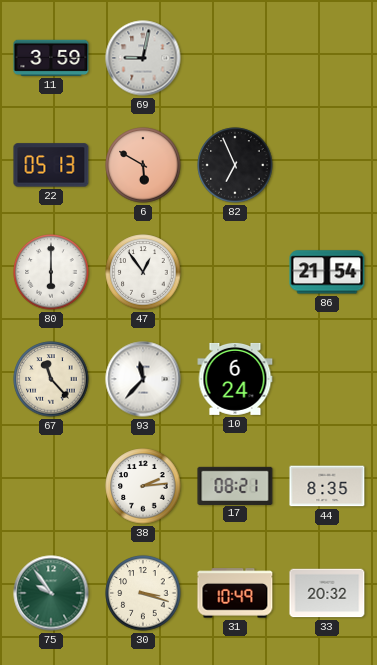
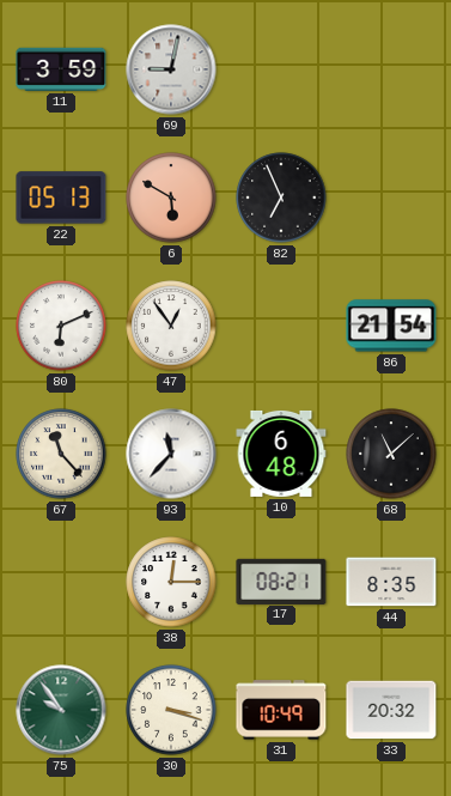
80: 6:00 -> 6:11 (61, 326)
10: 6:24 -> 6:48 (281, 454)
68: none -> 11:08 (391, 454)
38: 2:14 -> 12:15 (171, 582)
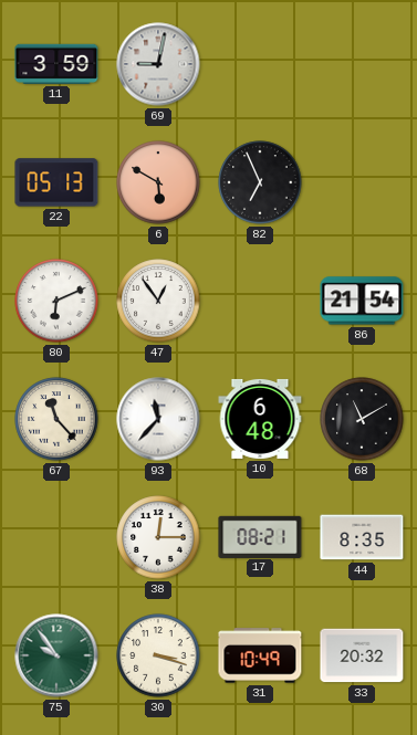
68: 11:08 -> 11:10 (362, 419)
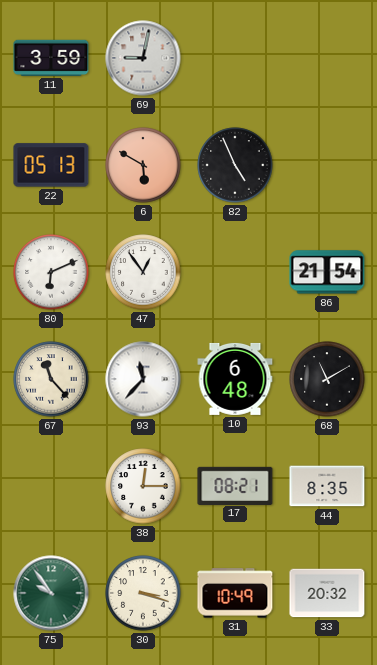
82: 6:56 -> 4:56 (235, 165)
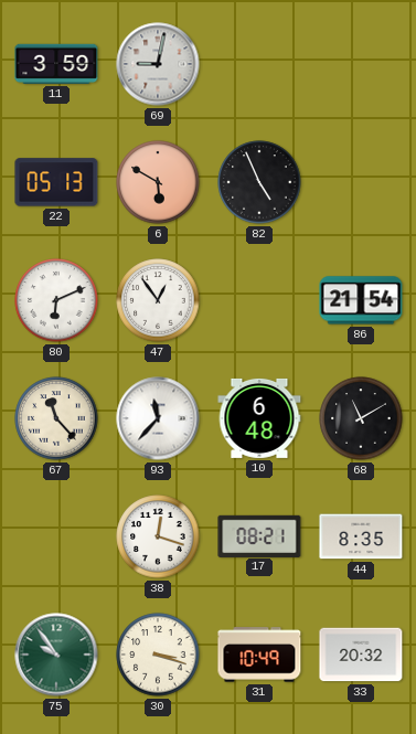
38: 12:15 -> 12:18 (158, 536)
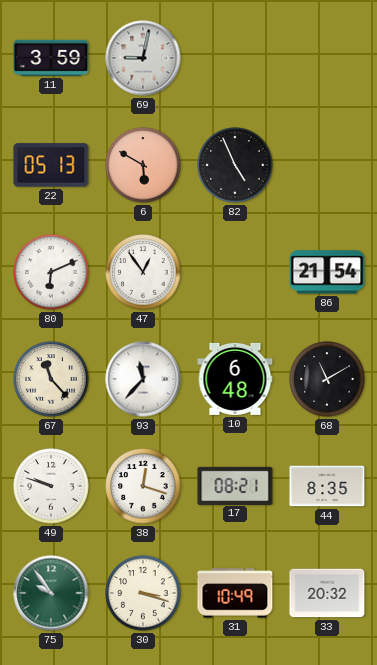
49: none -> 9:48 (51, 486)
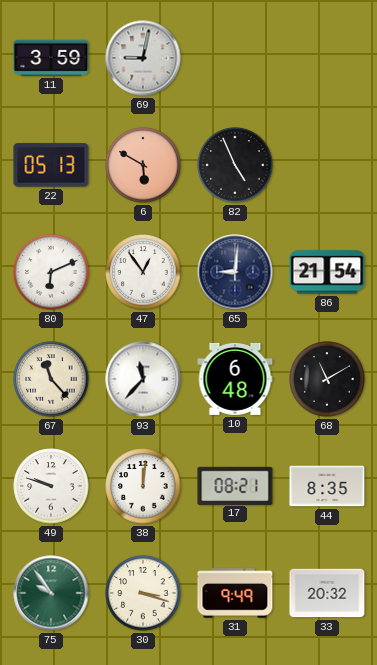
65: none -> 9:01 (235, 272)
38: 12:18 -> 12:01 (143, 486)
31: 10:49 -> 9:49 (235, 593)
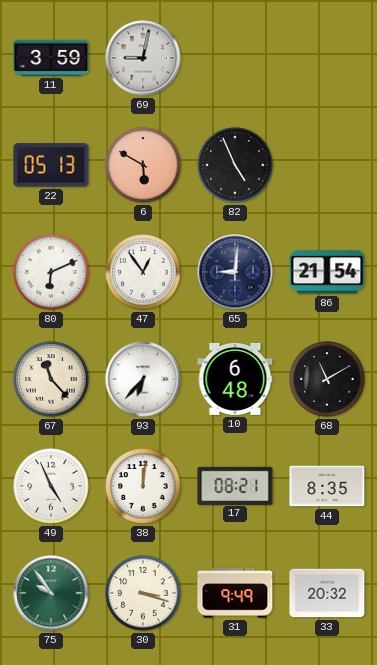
93: 11:37 -> 6:37 (143, 379)
49: 9:48 -> 4:56 (51, 486)
